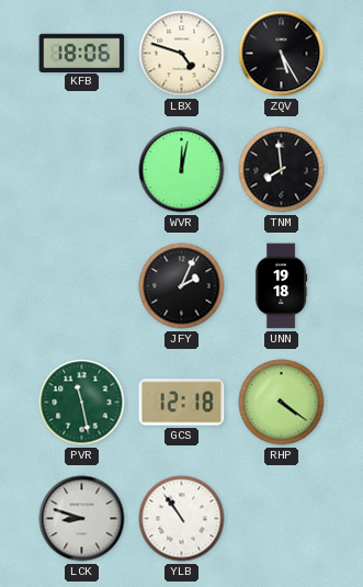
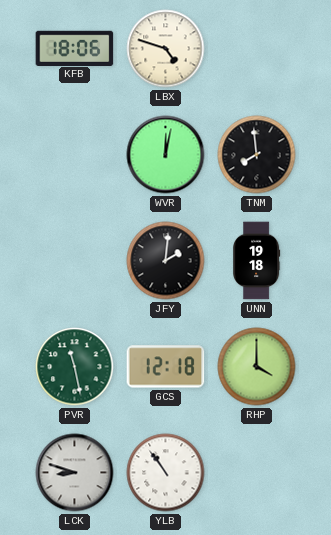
ZQV: 5:25 -> none (282, 54)
JFY: 2:04 -> 2:01 (166, 261)
RHP: 4:21 -> 4:00 (257, 367)
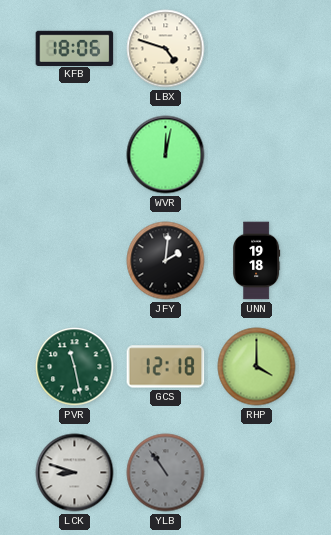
TNM: 7:59 -> none (257, 155)
YLB dial: white -> grey (166, 473)
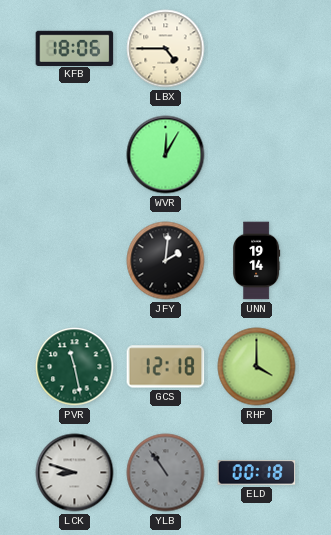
LBX: 4:48 -> 4:45 (166, 49)
WVR: 12:02 -> 12:05 (166, 155)
UNN: 19:18 -> 19:14 (256, 261)
ELD: none -> 00:18 (257, 473)
